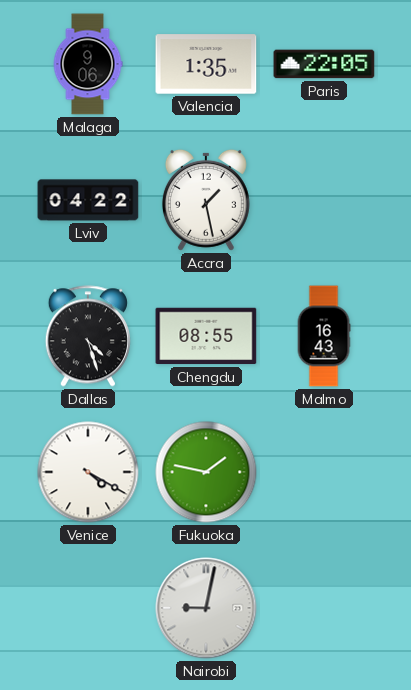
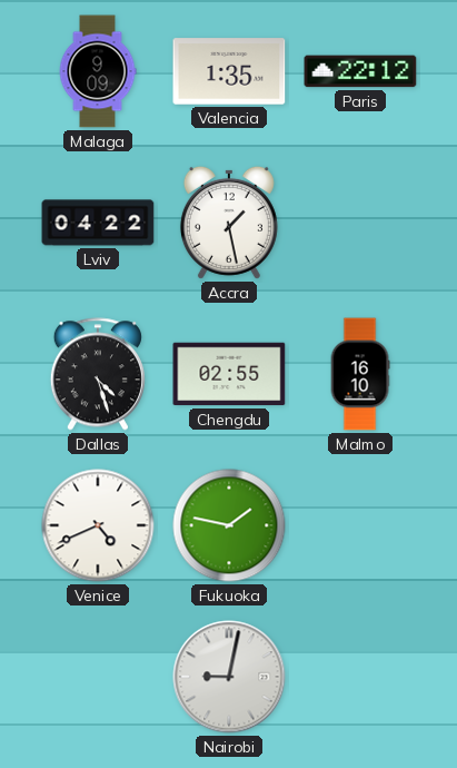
Malaga: 9:06 -> 9:09 (98, 71)
Paris: 22:05 -> 22:12 (360, 71)
Chengdu: 08:55 -> 02:55 (229, 374)
Malmo: 16:43 -> 16:10 (360, 374)
Venice: 4:20 -> 4:41 (98, 525)
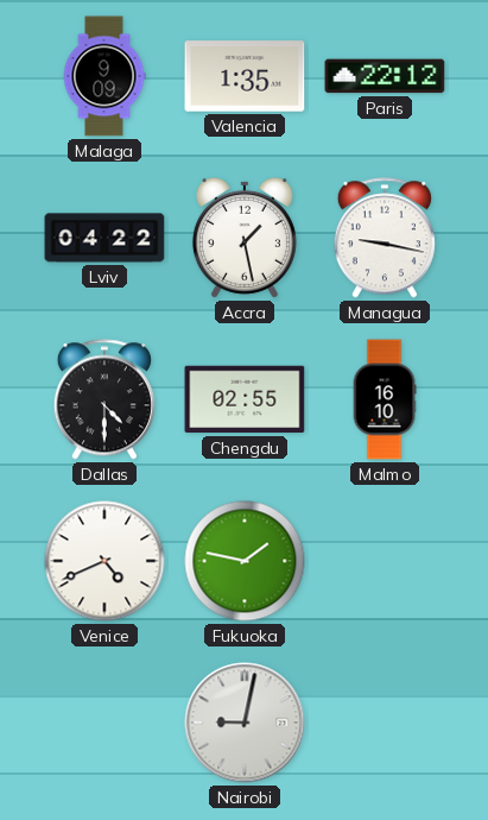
Managua: none -> 9:17 (385, 238)
Dallas: 4:27 -> 4:30 (104, 399)
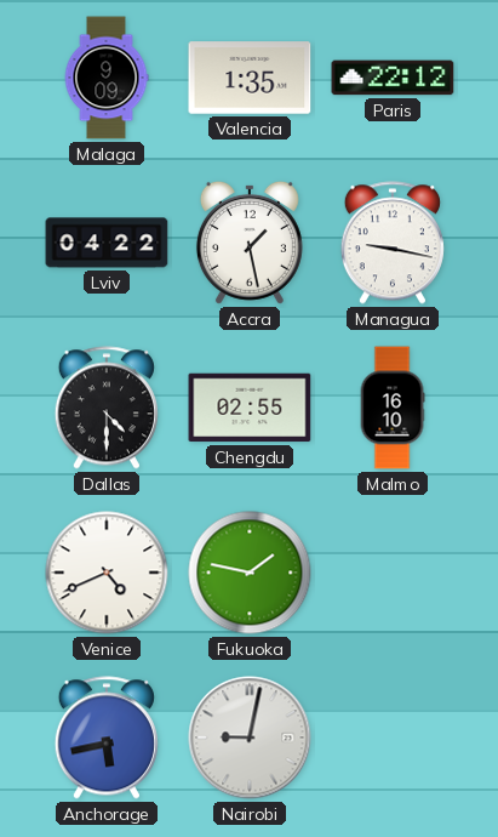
Anchorage: none -> 5:43 (107, 738)
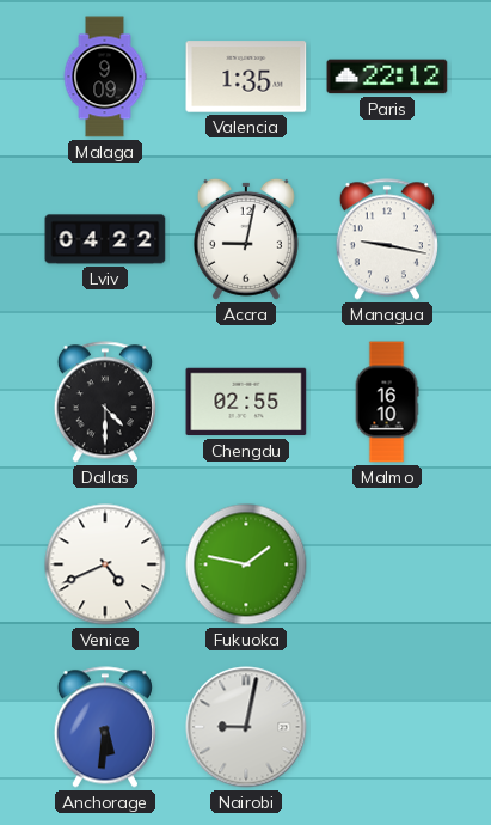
Accra: 1:28 -> 9:02 (246, 239)
Anchorage: 5:43 -> 5:31 (105, 727)
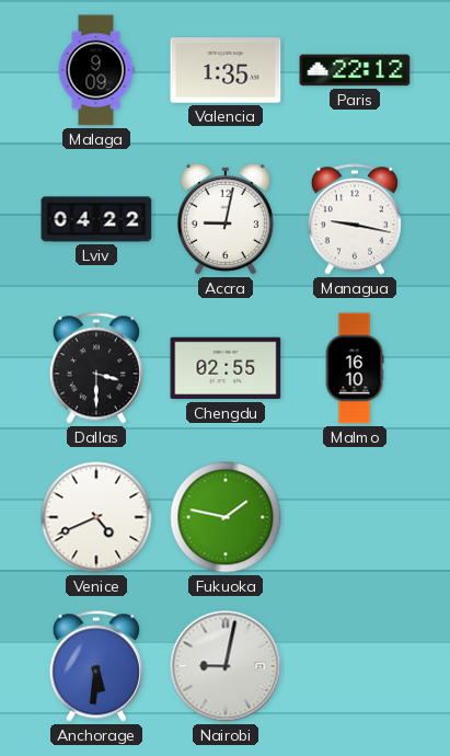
Dallas: 4:30 -> 3:30 (96, 368)
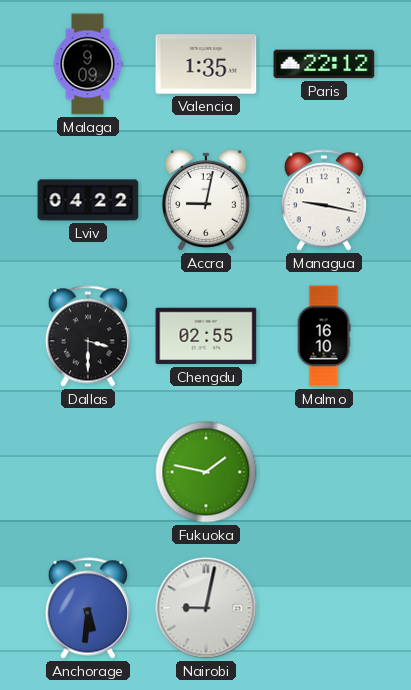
Venice: 4:41 -> none (96, 517)
